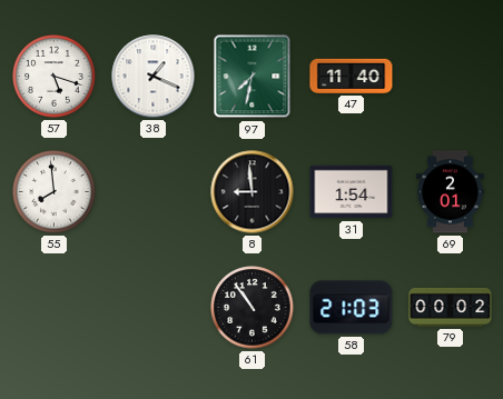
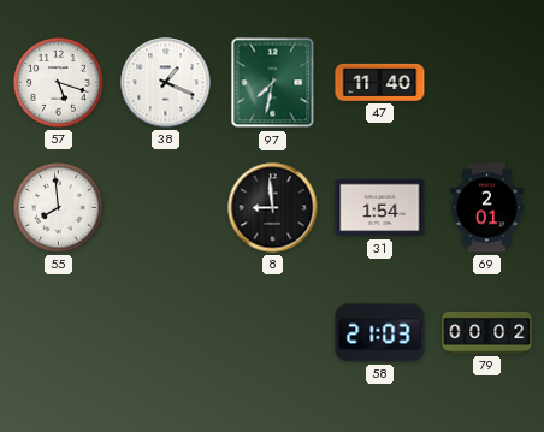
61: 10:54 -> none (253, 308)
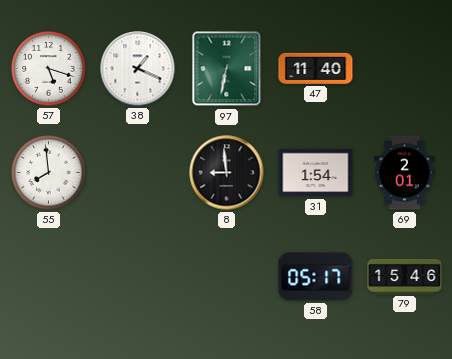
97: 7:32 -> 6:32 (227, 69)
58: 21:03 -> 05:17 (316, 277)
79: 00:02 -> 15:46 (405, 276)
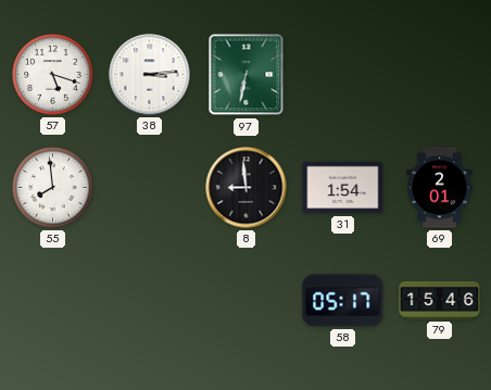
38: 1:19 -> 3:14 (150, 75)
47: 11:40 -> none (316, 68)
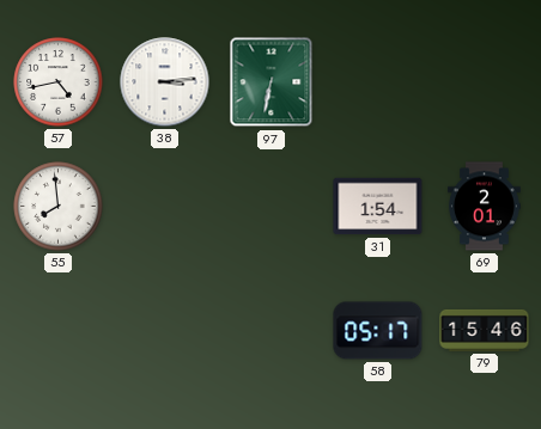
57: 5:18 -> 4:43 (59, 82)
8: 8:59 -> none (247, 188)
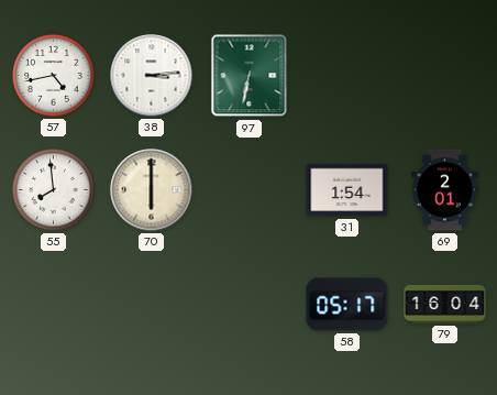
70: none -> 6:00 (152, 190)
79: 15:46 -> 16:04 (445, 304)
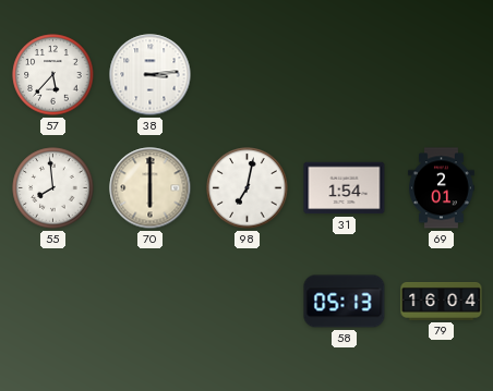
57: 4:43 -> 5:37 (53, 75)
97: 6:32 -> none (250, 76)
98: none -> 7:02 (248, 188)
58: 05:17 -> 05:13 (345, 302)
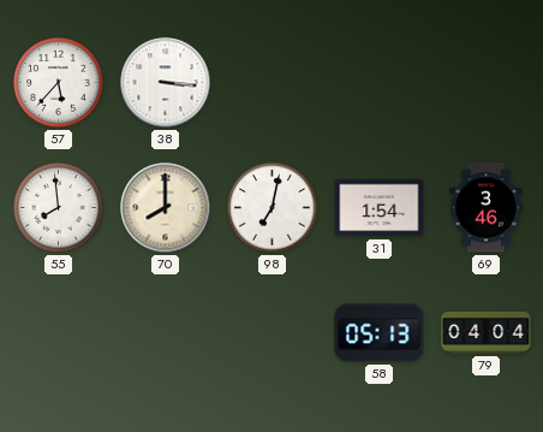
38: 3:14 -> 3:16 (166, 83)
70: 6:00 -> 8:00 (166, 208)
69: 2:01 -> 3:46 (485, 208)
79: 16:04 -> 04:04 (487, 332)
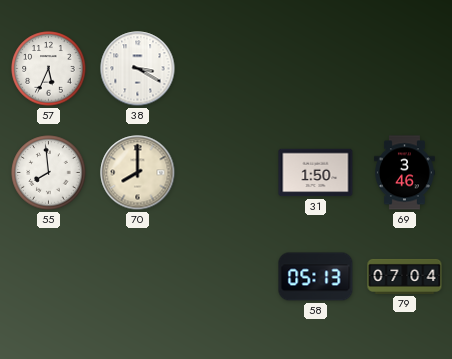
57: 5:37 -> 5:34 (49, 69)
38: 3:16 -> 3:20 (138, 69)
98: 7:02 -> none (273, 208)
31: 1:54 -> 1:50 (316, 173)
79: 04:04 -> 07:04 (405, 276)
